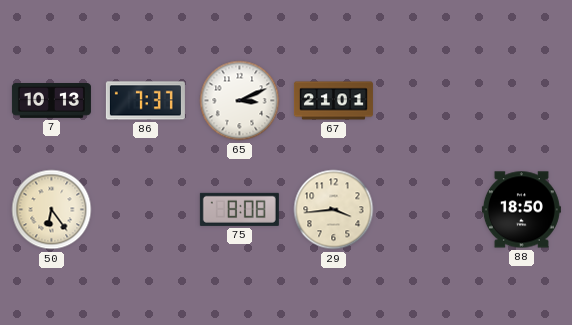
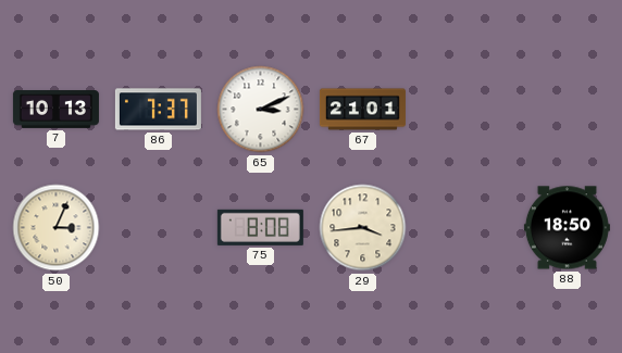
50: 6:24 -> 3:04 (57, 228)
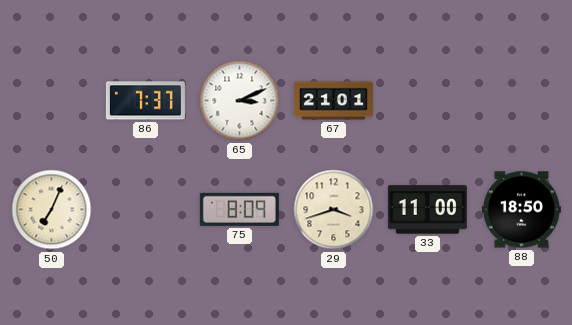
7: 10:13 -> none (55, 110)
50: 3:04 -> 7:04 (52, 210)
75: 8:08 -> 8:09 (239, 209)
29: 3:44 -> 3:42 (334, 210)
33: none -> 11:00 (427, 210)
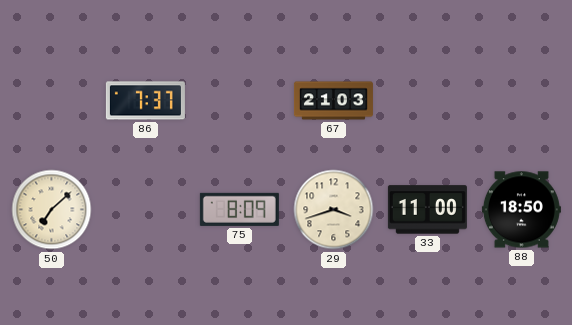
65: 3:11 -> none (240, 101)
67: 21:01 -> 21:03 (333, 101)
50: 7:04 -> 7:08 (52, 210)
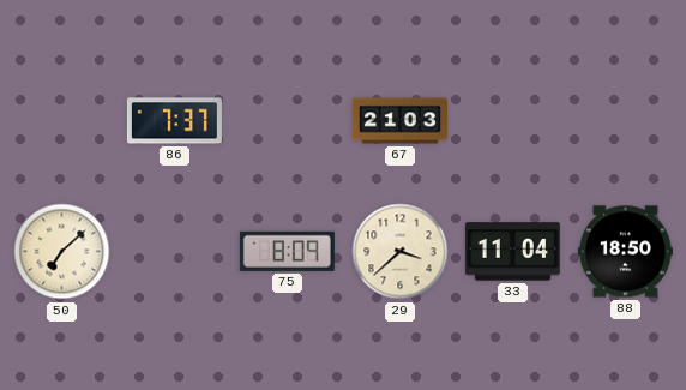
29: 3:42 -> 3:38 (401, 252)
33: 11:00 -> 11:04 (512, 252)
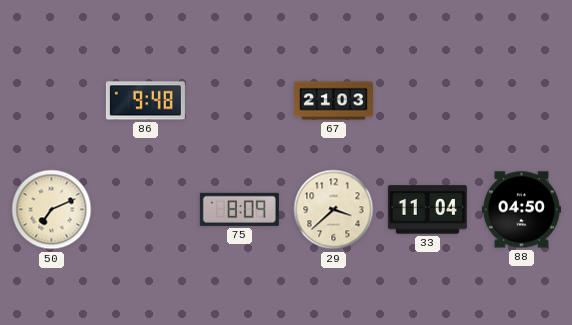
86: 7:37 -> 9:48 (145, 101)
50: 7:08 -> 7:11 (52, 210)
88: 18:50 -> 04:50 (521, 210)
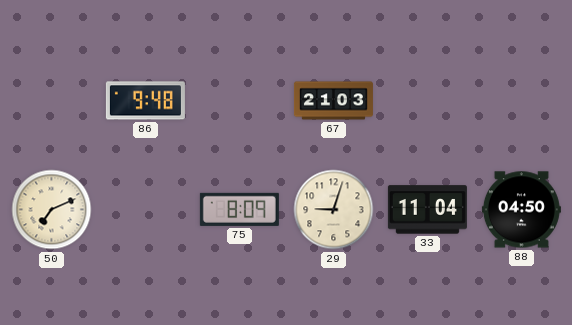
29: 3:38 -> 9:03 (334, 210)
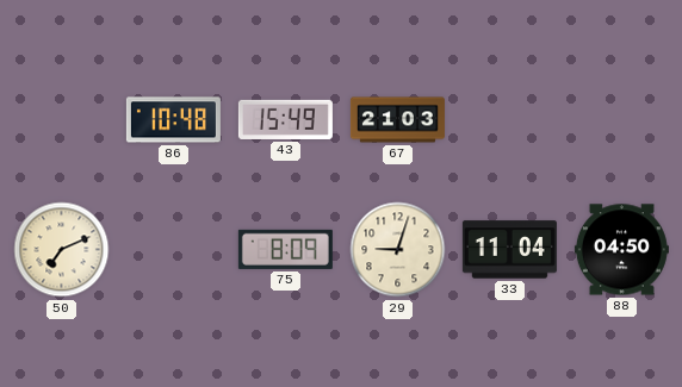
86: 9:48 -> 10:48 (173, 120)
43: none -> 15:49 (285, 119)
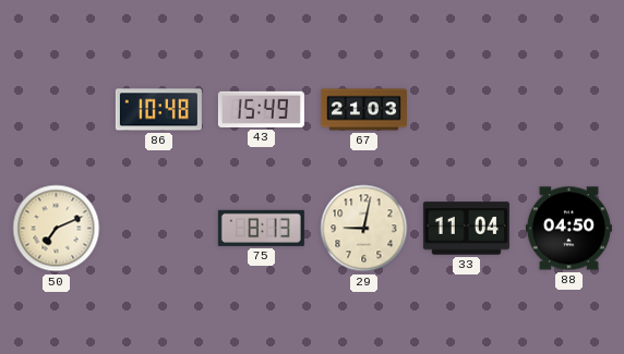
75: 8:09 -> 8:13 (261, 228)
29: 9:03 -> 9:02 (364, 229)
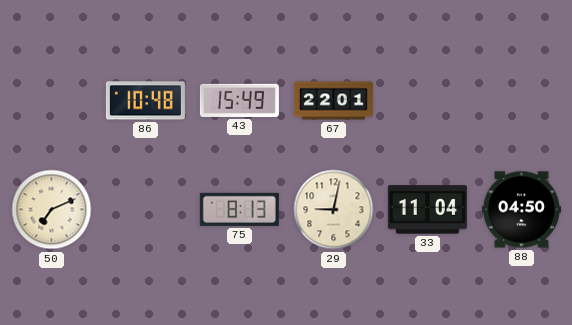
67: 21:03 -> 22:01 (333, 101)
